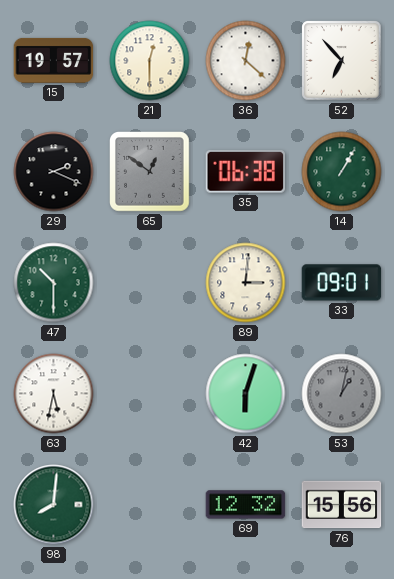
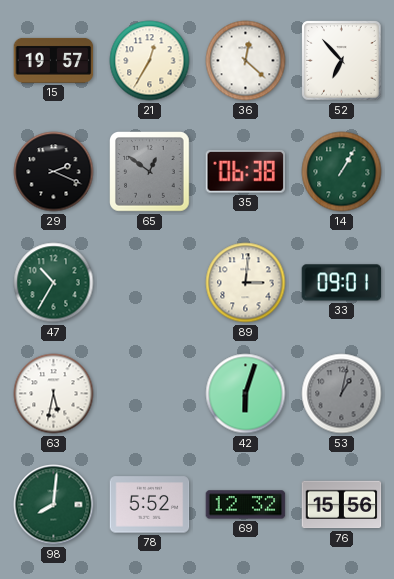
21: 12:30 -> 12:35 (150, 61)
47: 10:30 -> 10:35 (54, 283)
78: none -> 5:52 (150, 505)
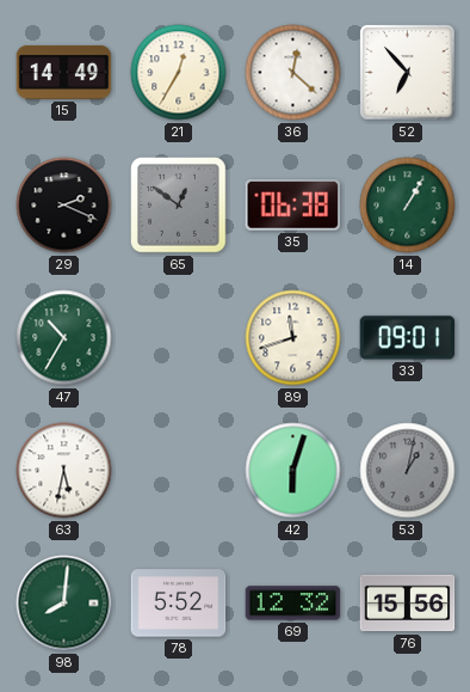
15: 19:57 -> 14:49 (64, 72)
89: 3:01 -> 11:42 (293, 338)
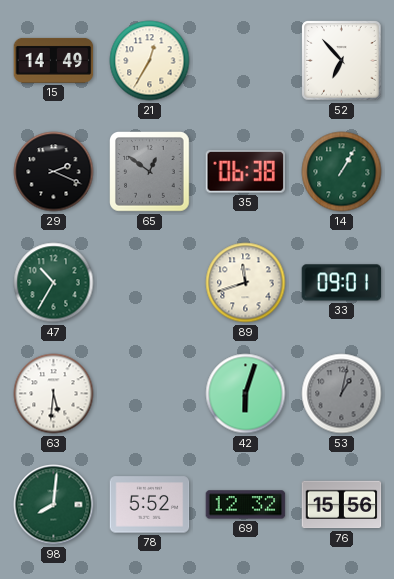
36: 12:22 -> none (293, 73)
63: 5:32 -> 5:31 (54, 394)
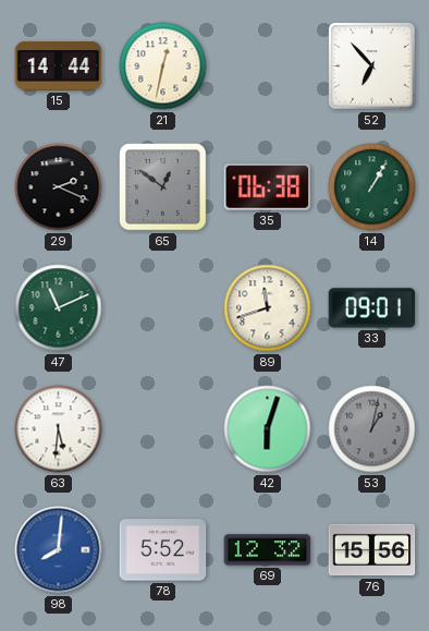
15: 14:49 -> 14:44 (59, 65)
21: 12:35 -> 12:32 (163, 66)
47: 10:35 -> 11:11 (59, 308)
98 dial: green -> blue (59, 550)
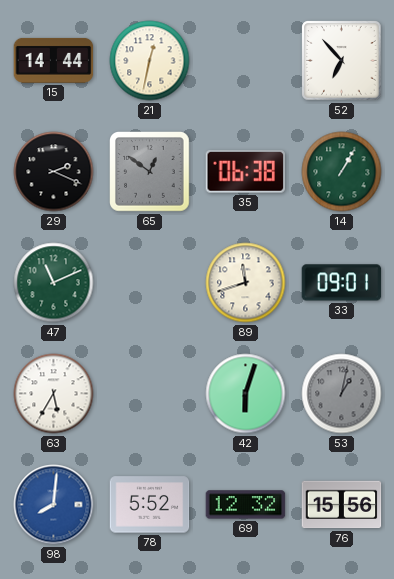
63: 5:31 -> 5:35 (54, 394)
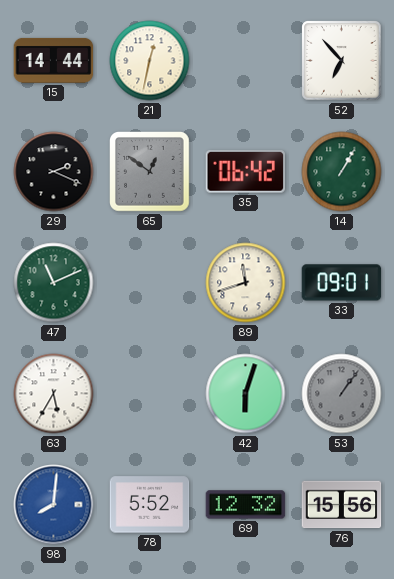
35: 06:38 -> 06:42 (246, 172)
53: 1:02 -> 1:06 (342, 394)
